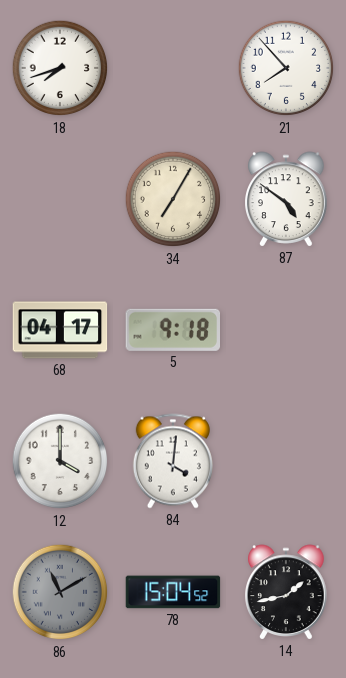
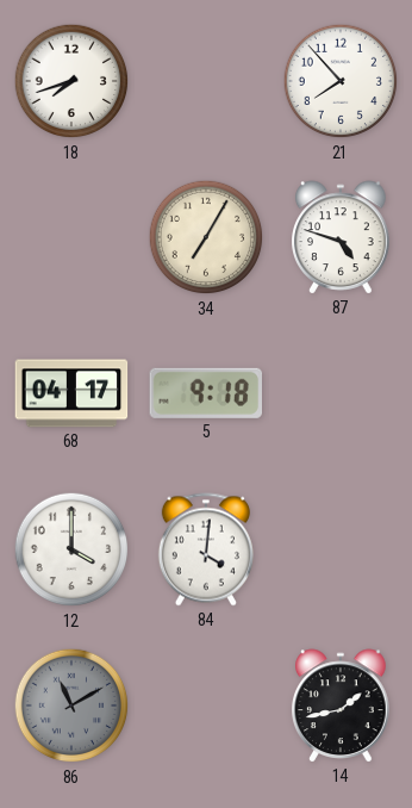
87: 4:51 -> 4:48 (342, 237)
78: 15:04 -> none (173, 592)
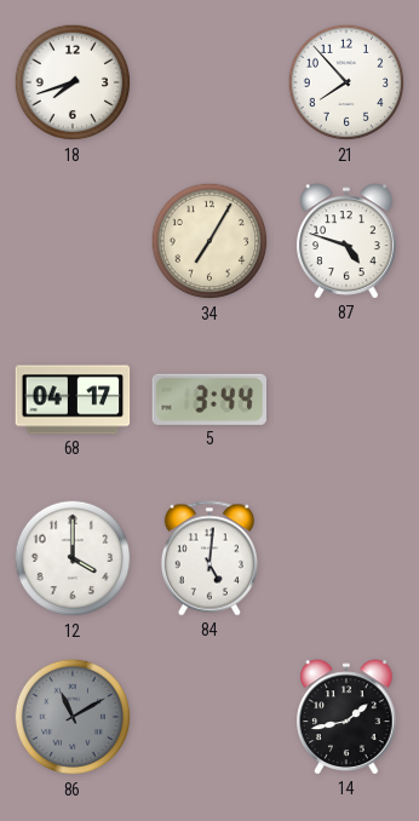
5: 9:18 -> 3:44 (209, 400)
84: 4:01 -> 5:01 (209, 558)
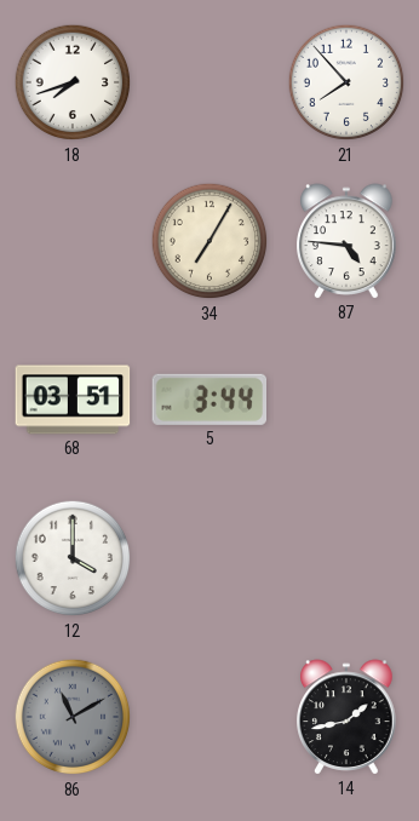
87: 4:48 -> 4:46 (348, 241)
68: 04:17 -> 03:51 (73, 400)
84: 5:01 -> none (209, 558)
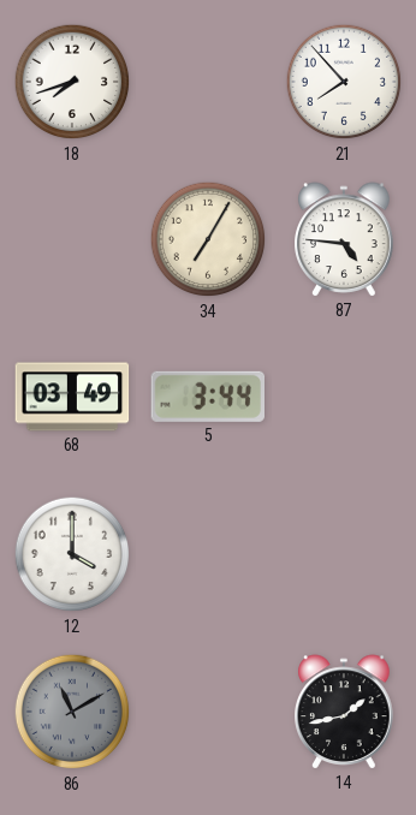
68: 03:51 -> 03:49 (72, 397)
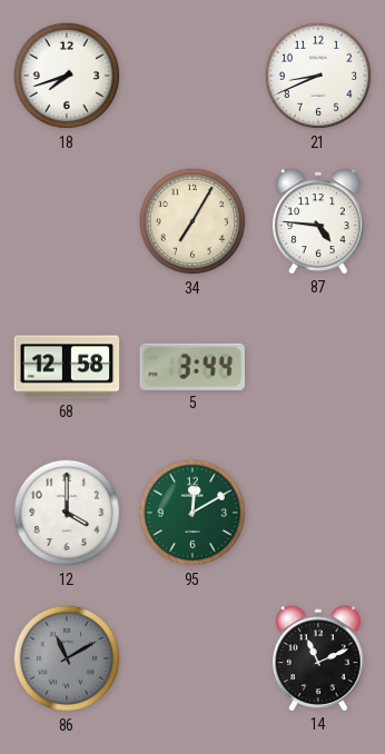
21: 7:53 -> 8:41 (318, 76)
68: 03:49 -> 12:58 (67, 367)
95: none -> 12:10 (192, 513)
14: 1:43 -> 11:11 (319, 658)
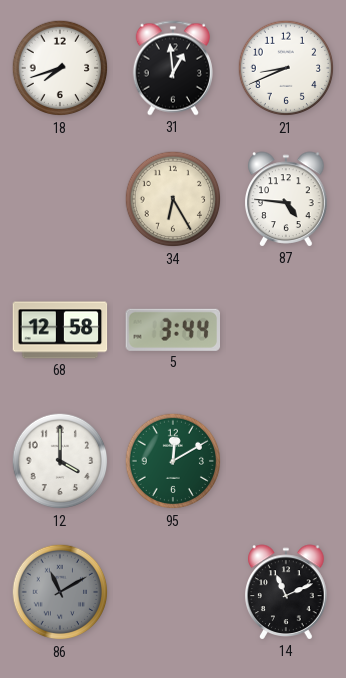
31: none -> 12:59 (173, 68)
34: 7:05 -> 6:25 (173, 199)
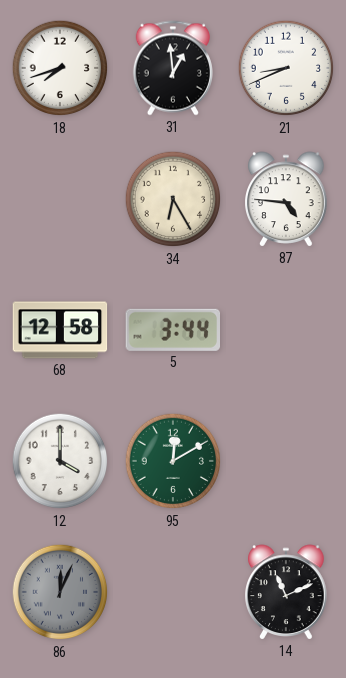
86: 11:10 -> 12:04 (60, 592)
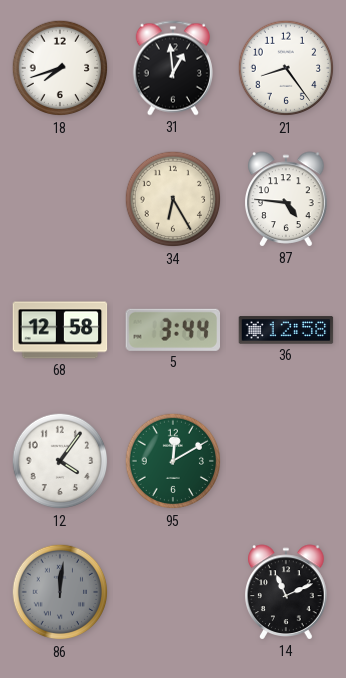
21: 8:41 -> 8:24 (286, 68)
36: none -> 12:58 (286, 330)
12: 4:00 -> 4:06 (60, 461)
86: 12:04 -> 12:01 (60, 592)
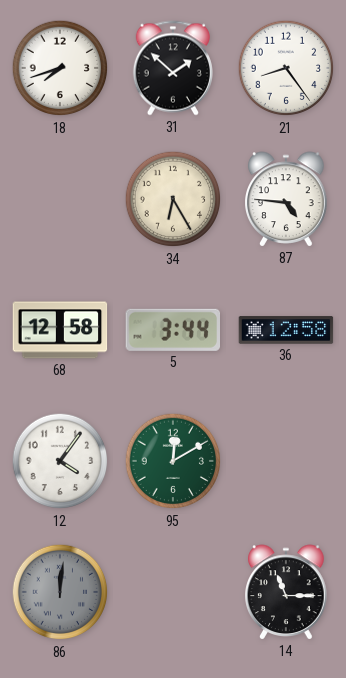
31: 12:59 -> 1:52 (173, 68)
14: 11:11 -> 11:15 (287, 592)
